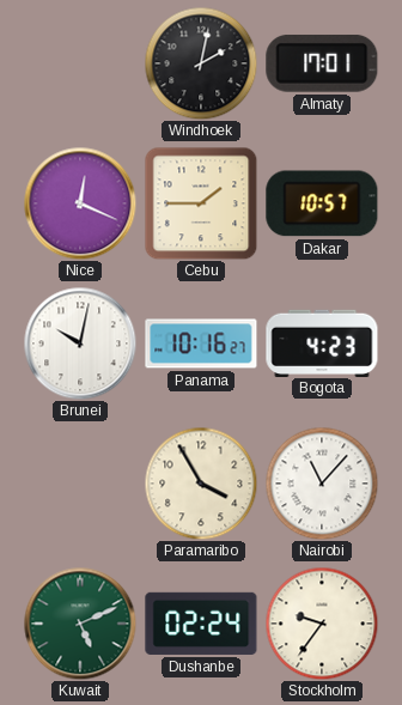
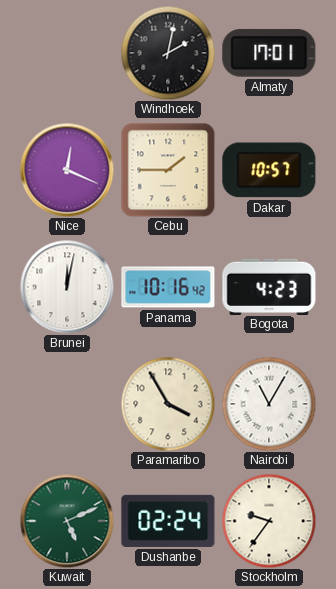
Brunei: 10:02 -> 12:02 (67, 287)
Panama: 10:16:27 -> 10:16:42 (168, 287)
Nairobi: 11:07 -> 11:05 (269, 404)
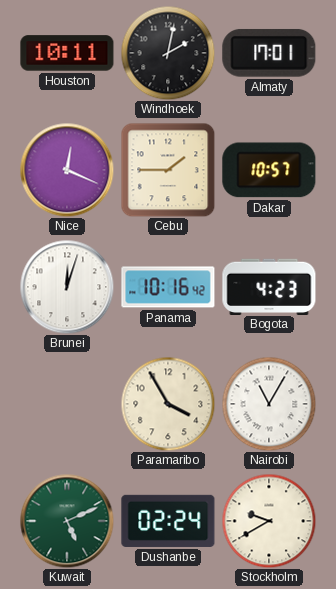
Houston: none -> 10:11 (67, 53)
Brunei: 12:02 -> 12:03 (67, 287)
Stockholm: 9:36 -> 9:40 (269, 521)
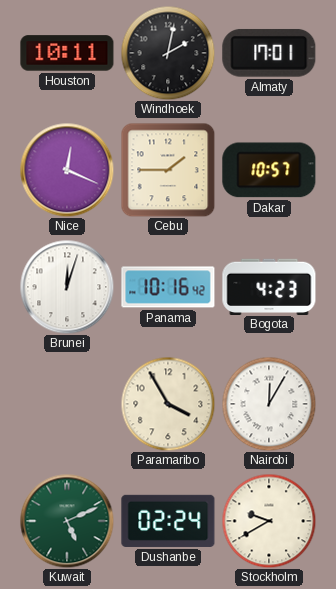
Nairobi: 11:05 -> 12:05 (269, 404)
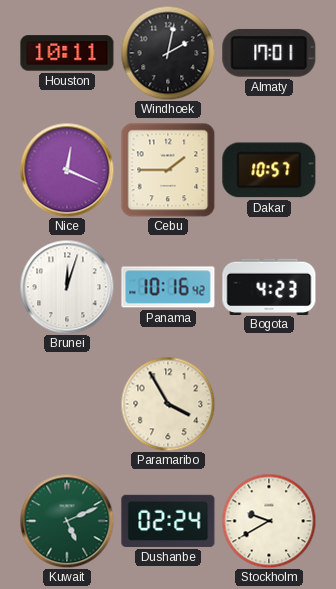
Nairobi: 12:05 -> none (269, 404)
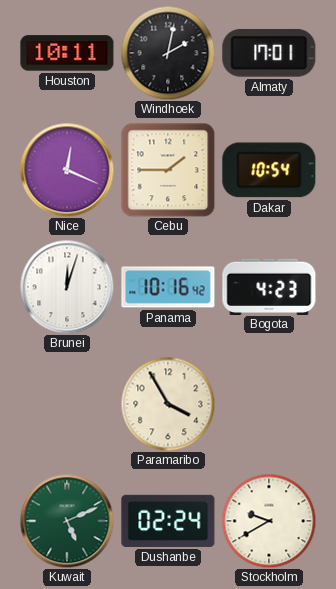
Dakar: 10:57 -> 10:54 (269, 170)
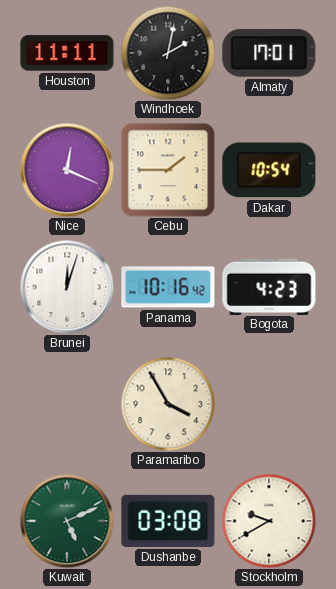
Houston: 10:11 -> 11:11 (67, 53)
Dushanbe: 02:24 -> 03:08 (168, 521)
